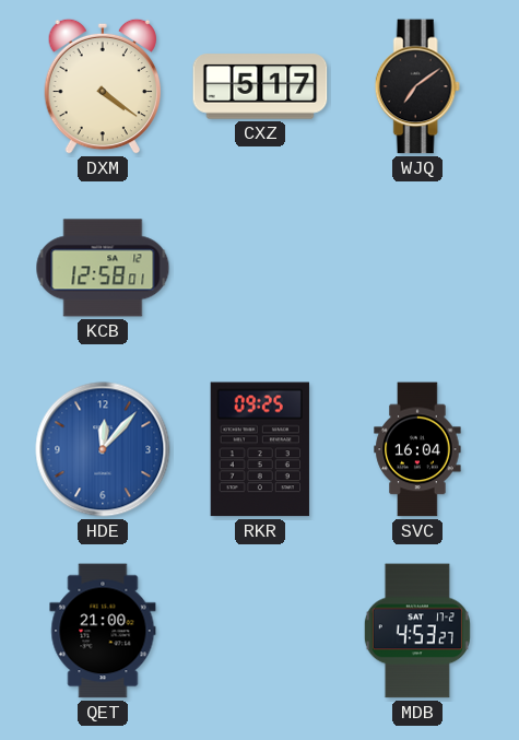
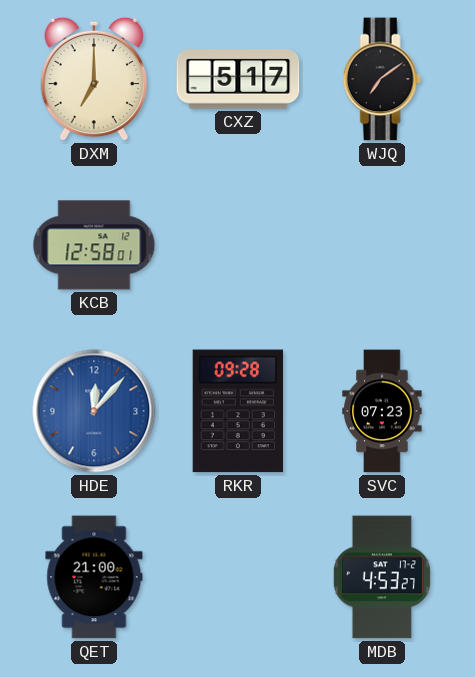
DXM: 4:21 -> 7:00 (93, 79)
RKR: 09:25 -> 09:28 (237, 411)
SVC: 16:04 -> 07:23 (382, 411)
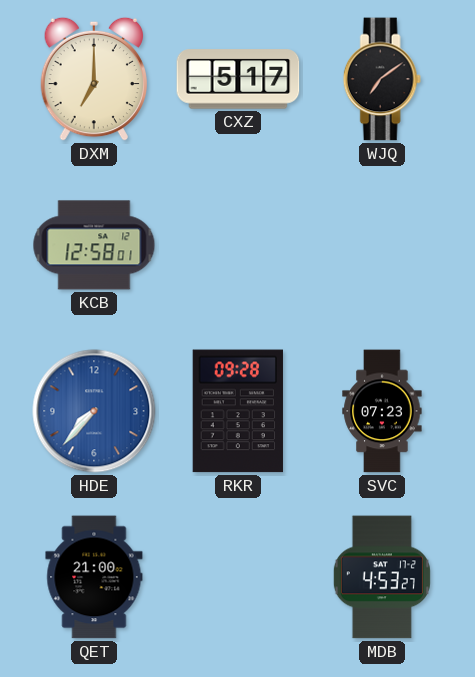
HDE: 12:07 -> 7:37 (94, 411)
